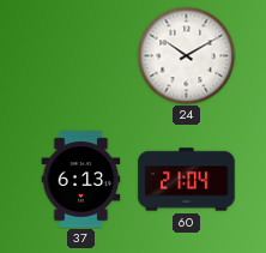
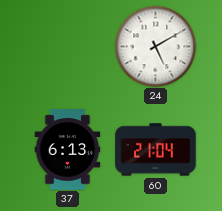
24: 10:10 -> 5:10 (155, 46)
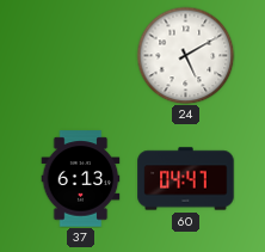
60: 21:04 -> 04:47 (186, 179)
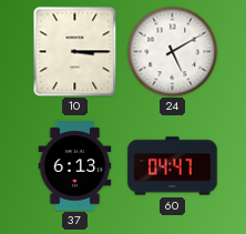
10: none -> 3:15 (75, 51)
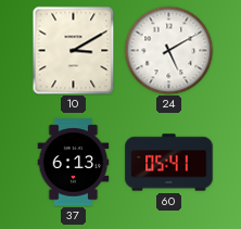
10: 3:15 -> 3:10 (74, 50)
60: 04:47 -> 05:41 (169, 163)
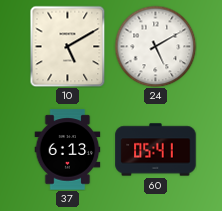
10: 3:10 -> 5:10 (68, 46)
